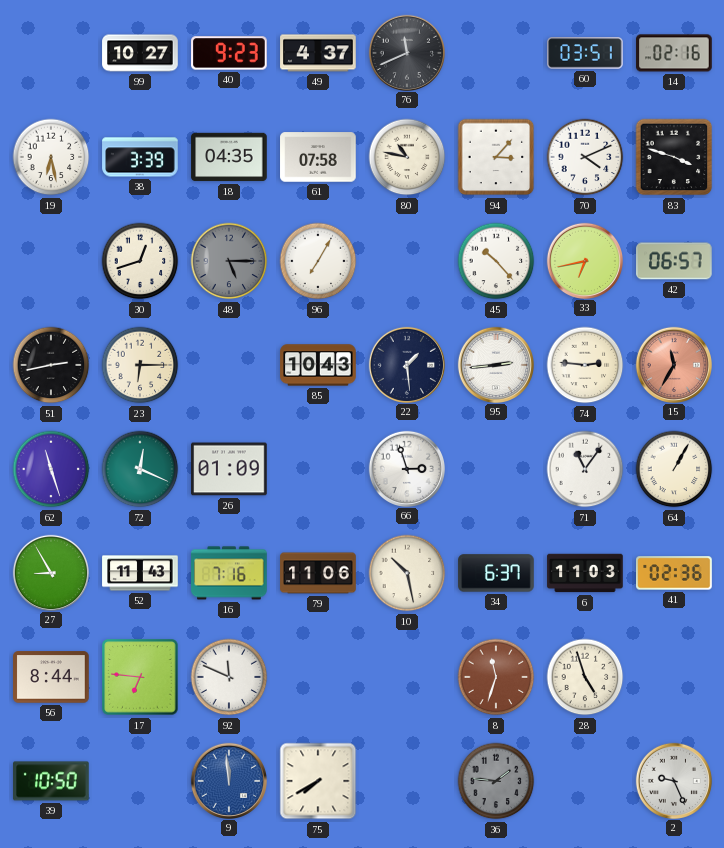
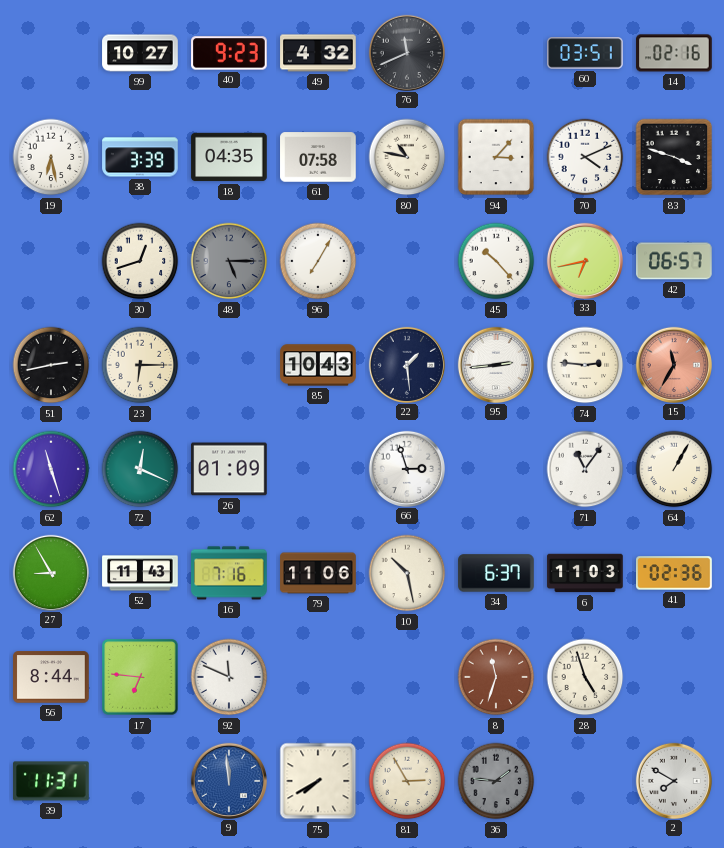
49: 4:37 -> 4:32 (318, 53)
39: 10:50 -> 11:31 (51, 781)
81: none -> 2:55 (407, 781)
2: 9:26 -> 7:50 (673, 780)
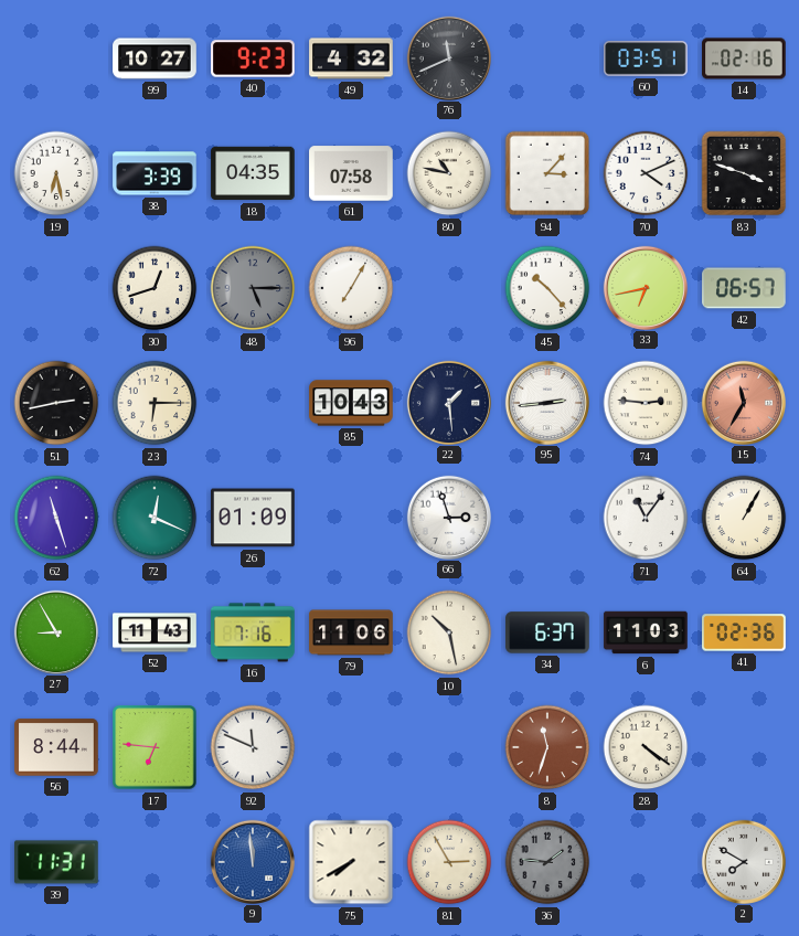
28: 4:57 -> 4:21 (646, 747)
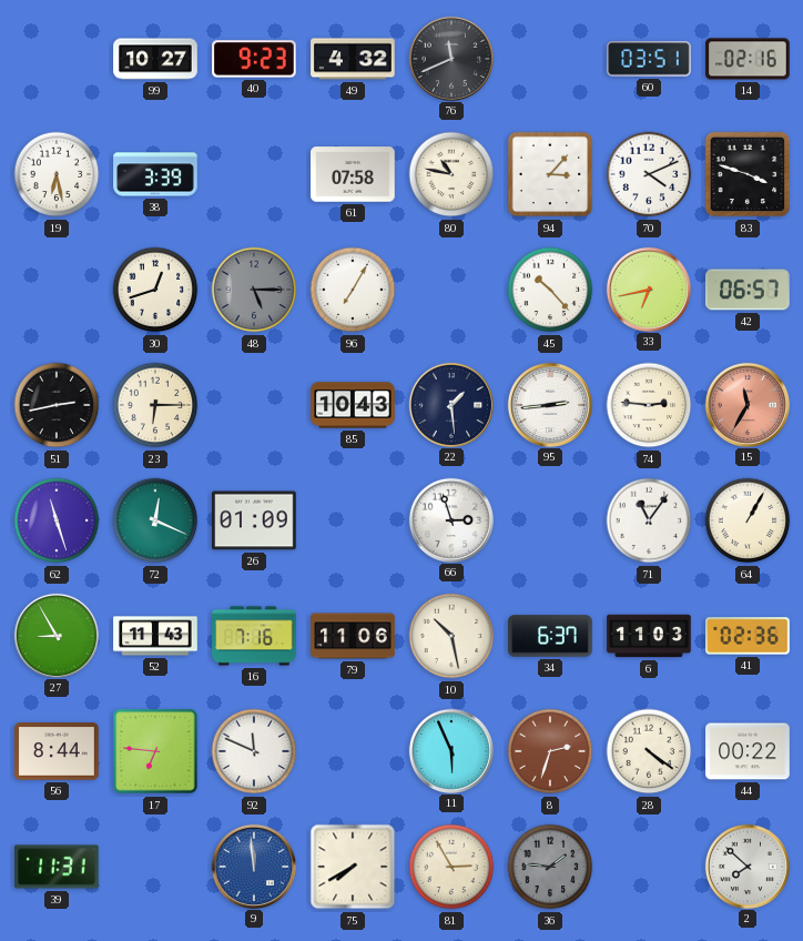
18: 04:35 -> none (253, 173)
11: none -> 5:56 (450, 750)
8: 11:33 -> 2:33 (550, 751)
44: none -> 00:22 (748, 751)
2: 7:50 -> 7:52 (746, 866)
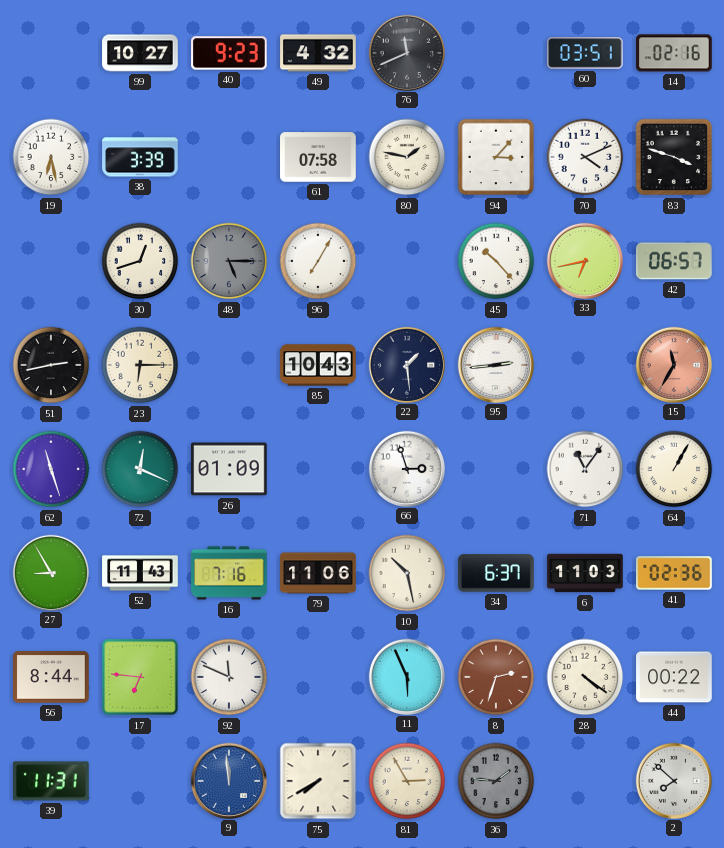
80: 10:47 -> 1:47 (407, 157)
74: 2:46 -> none (649, 405)
